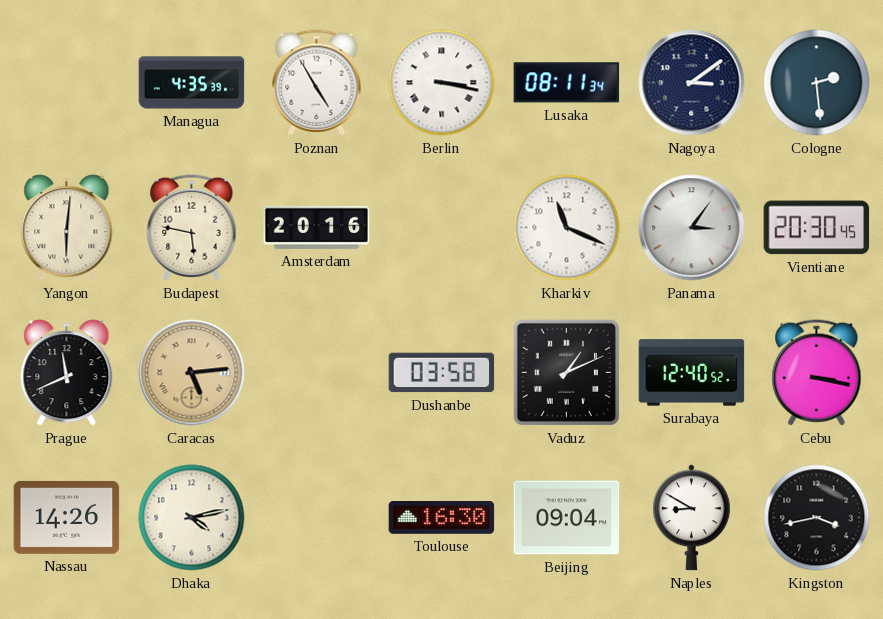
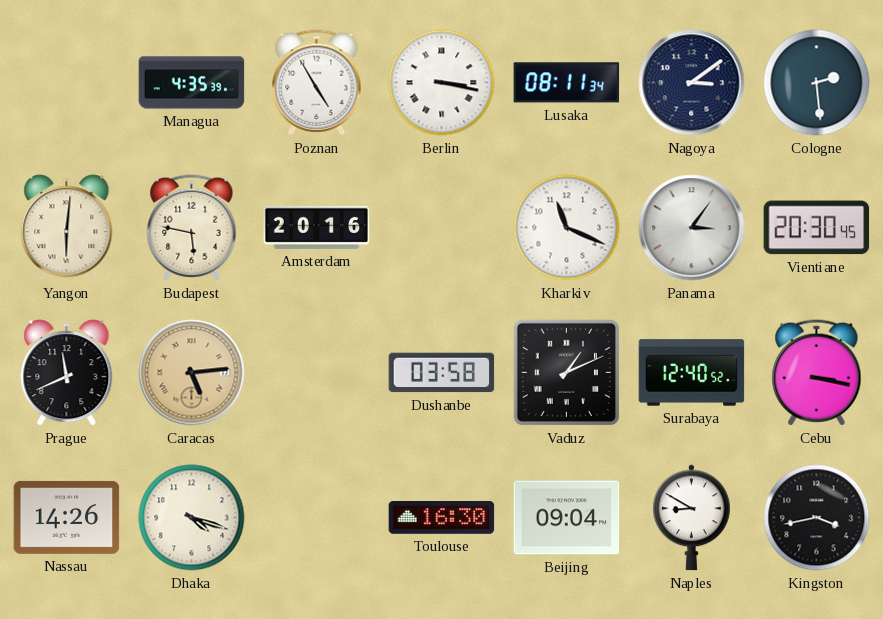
Dhaka: 4:13 -> 4:18 (192, 518)
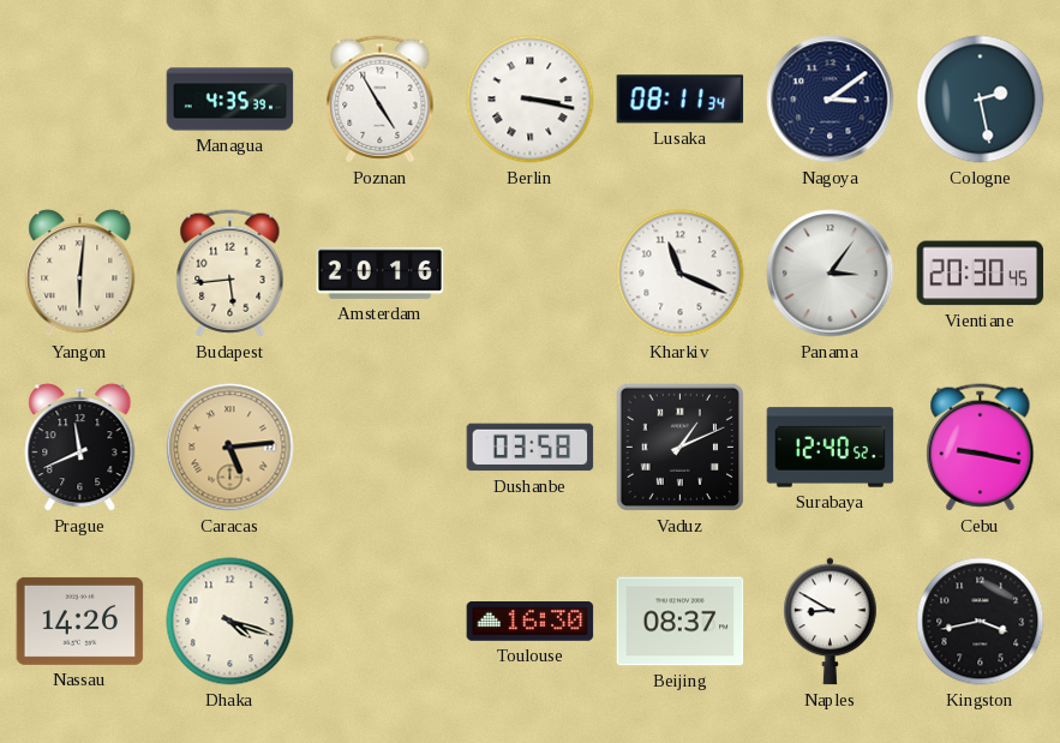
Cologne: 2:29 -> 2:28 (981, 100)
Budapest: 5:47 -> 5:44 (230, 274)
Cebu: 3:17 -> 9:17 (981, 448)
Beijing: 09:04 -> 08:37 (681, 622)
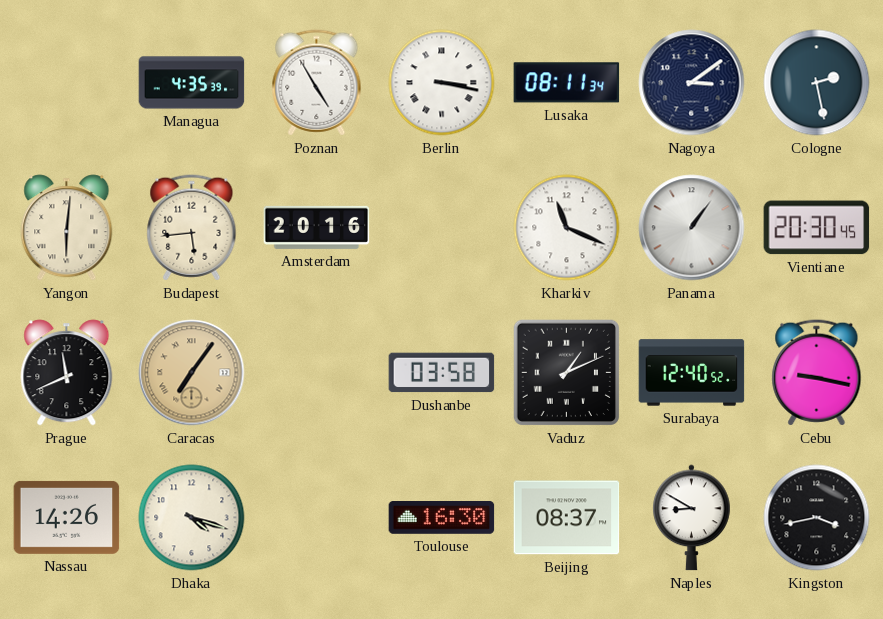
Panama: 3:06 -> 1:06 (692, 228)
Caracas: 5:14 -> 7:06 (192, 373)
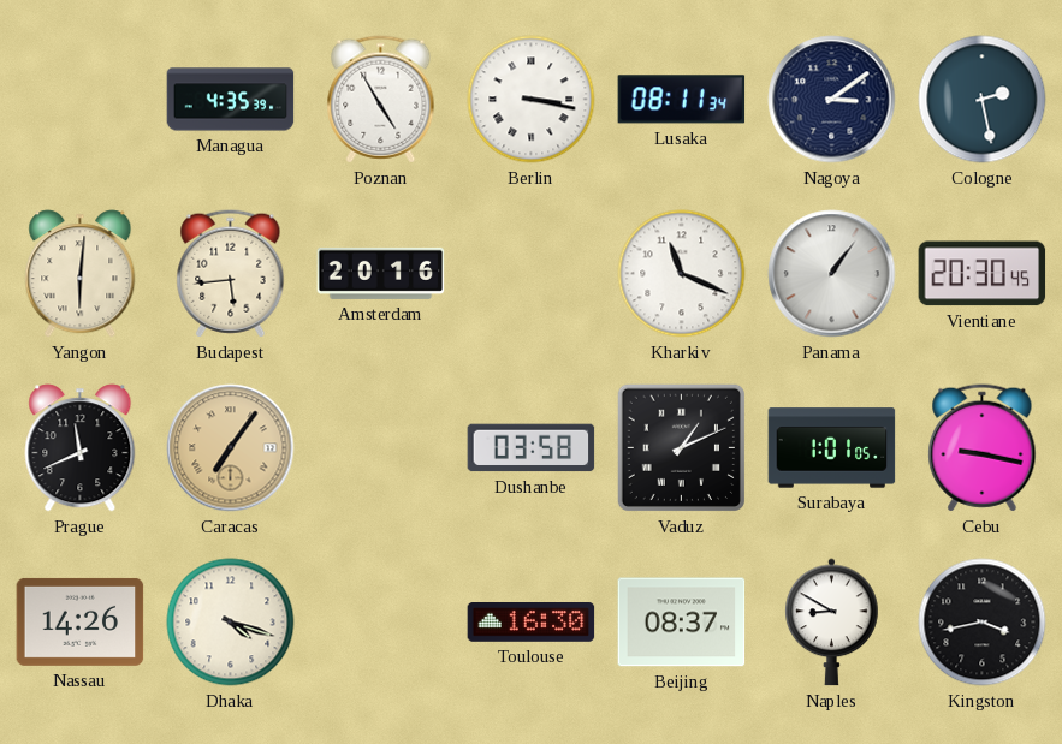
Surabaya: 12:40 -> 1:01 (832, 448)
